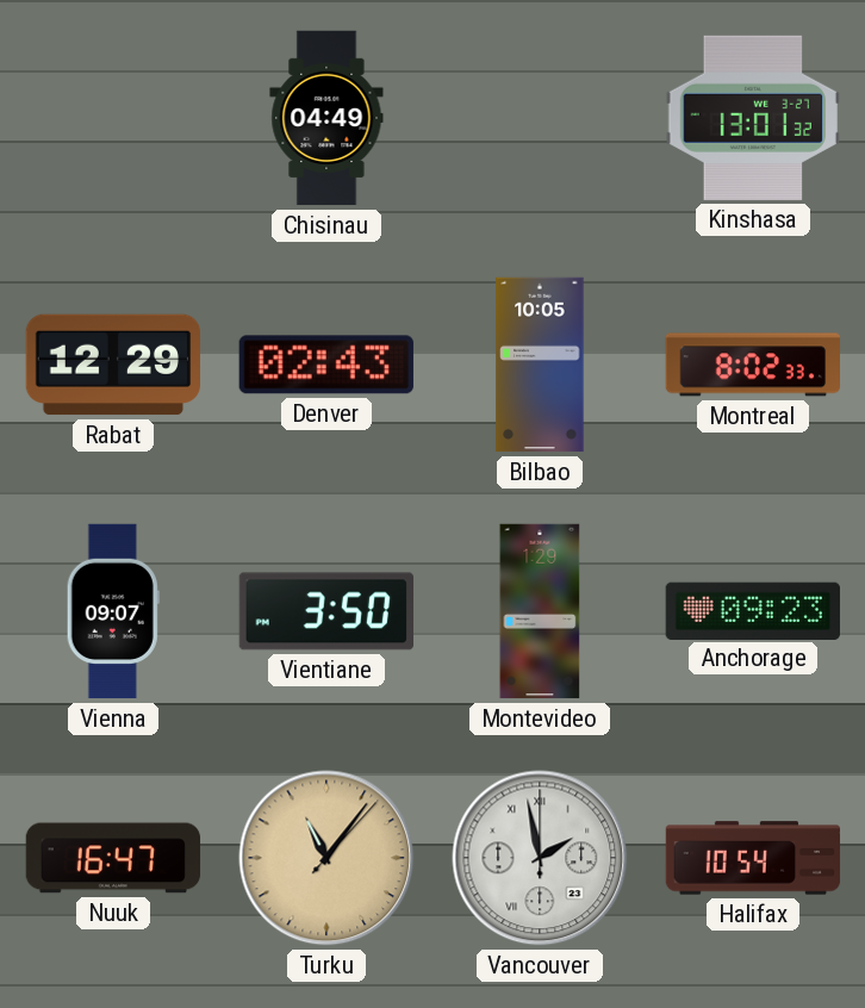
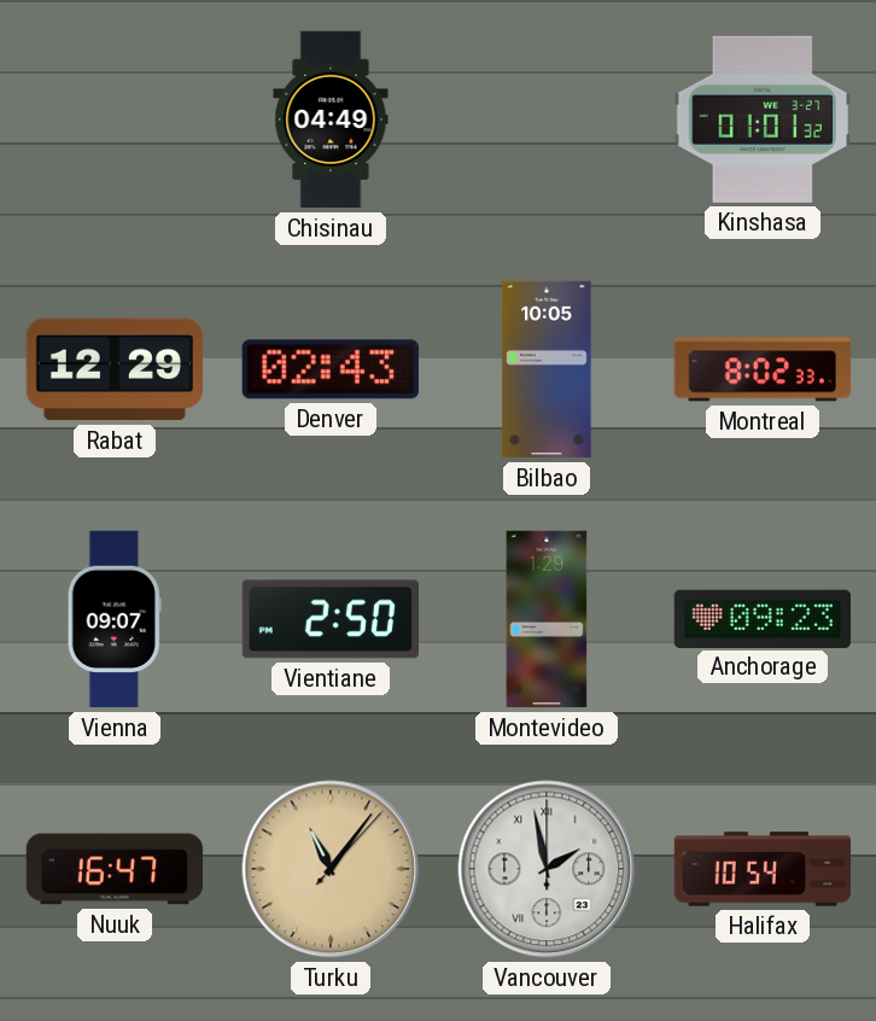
Kinshasa: 13:01 -> 01:01 (761, 119)
Vientiane: 3:50 -> 2:50 (329, 619)
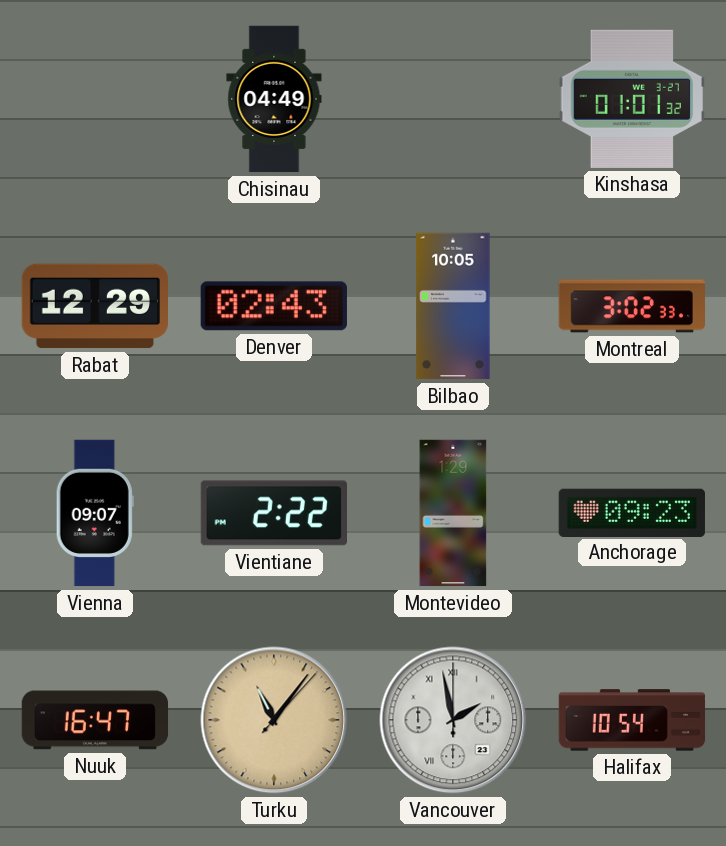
Montreal: 8:02 -> 3:02 (631, 306)
Vientiane: 2:50 -> 2:22 (273, 513)
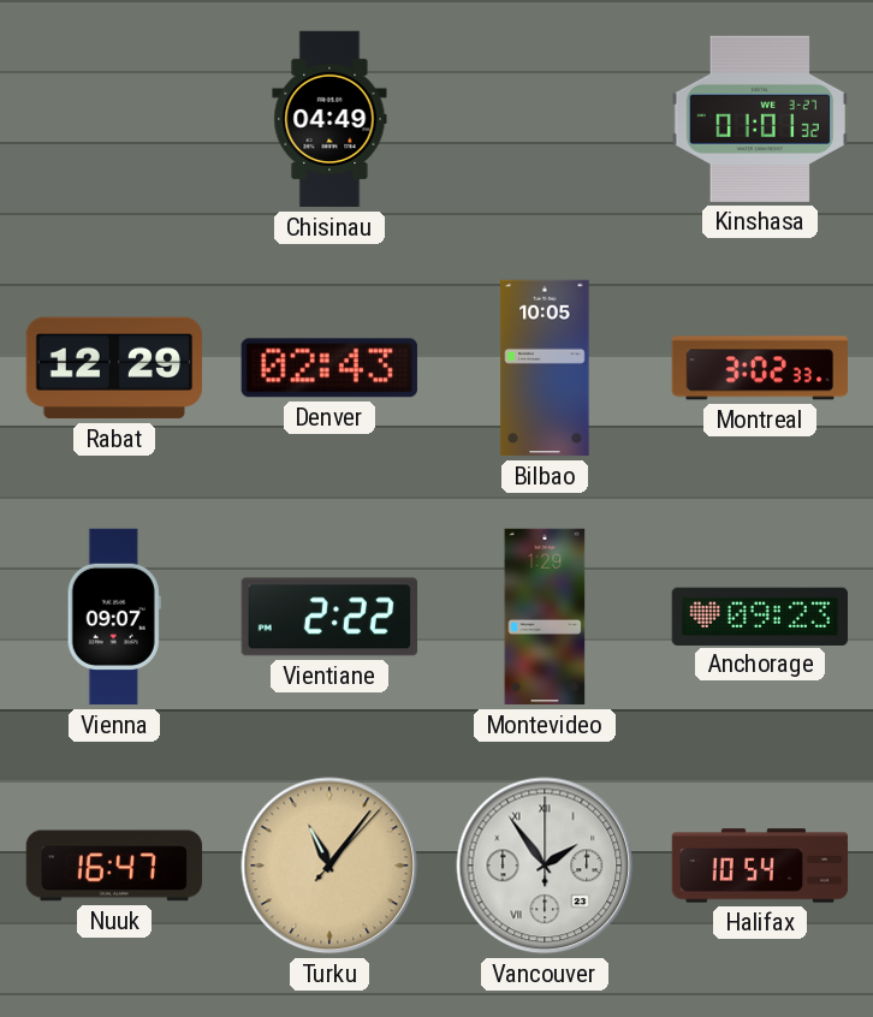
Vancouver: 1:58 -> 1:54 (545, 866)
